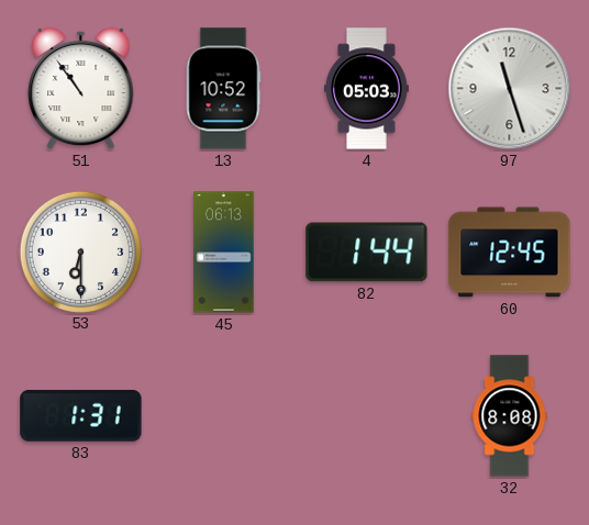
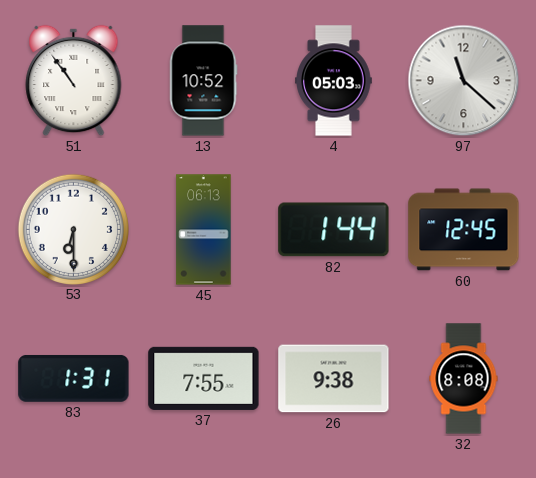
97: 11:27 -> 11:22 (464, 81)
37: none -> 7:55 (204, 378)
26: none -> 9:38 (334, 379)
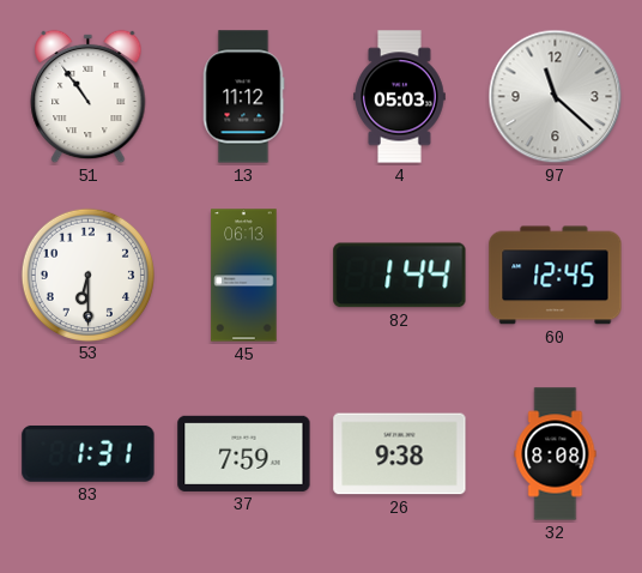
13: 10:52 -> 11:12 (243, 97)
37: 7:55 -> 7:59 (244, 453)
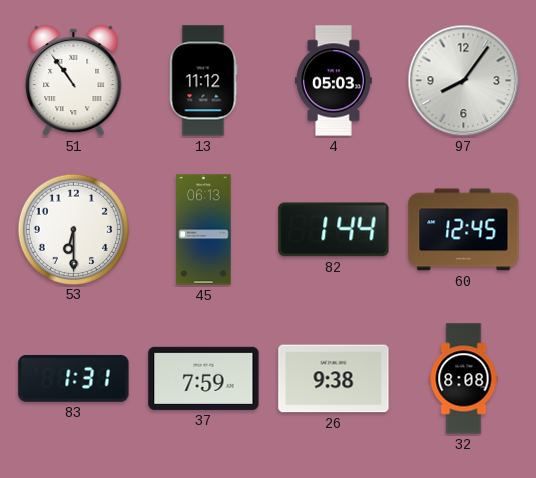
97: 11:22 -> 8:06 (464, 81)
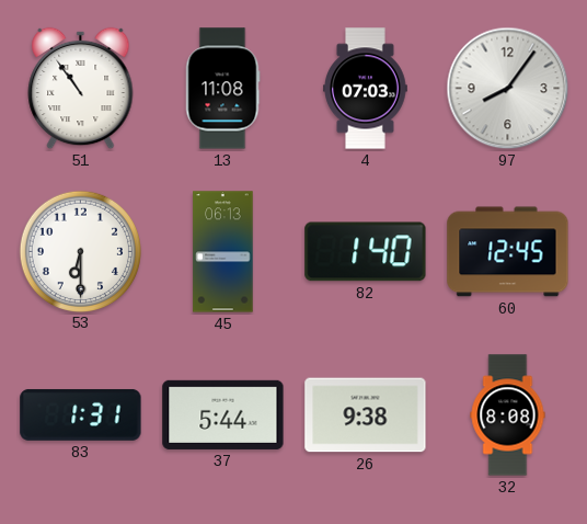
13: 11:12 -> 11:08 (222, 89)
4: 05:03 -> 07:03 (366, 89)
82: 1:44 -> 1:40 (366, 252)
37: 7:59 -> 5:44 (223, 414)
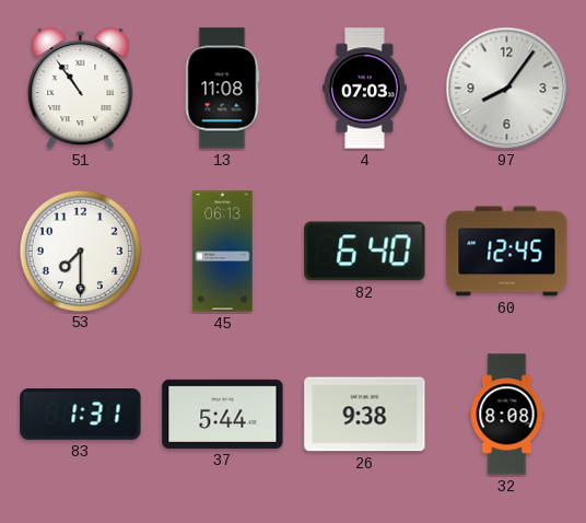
53: 6:30 -> 7:30 (80, 251)
82: 1:40 -> 6:40 (365, 252)
